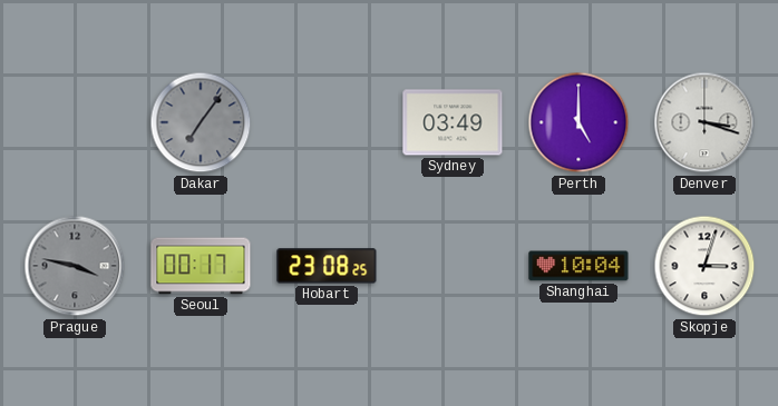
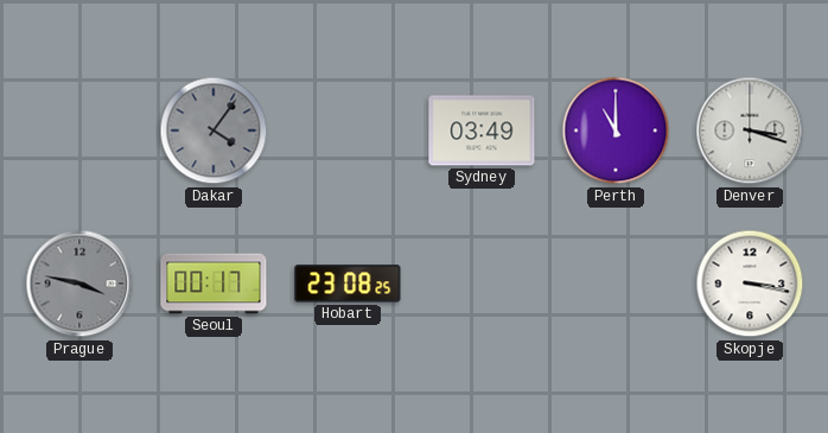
Dakar: 7:06 -> 4:06 (214, 130)
Perth: 5:00 -> 11:00 (616, 130)
Shanghai: 10:04 -> none (578, 266)
Skopje: 3:03 -> 3:17 (750, 284)
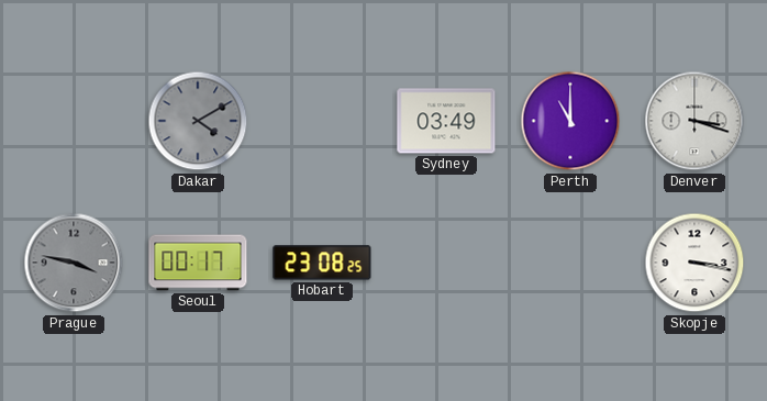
Dakar: 4:06 -> 4:10 (198, 121)
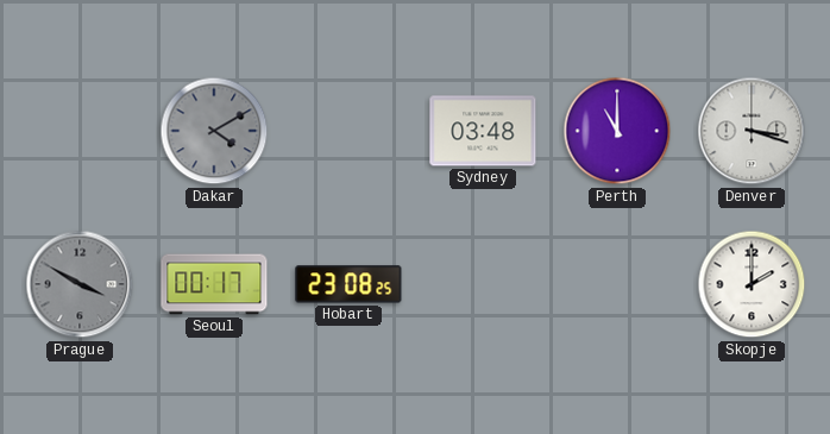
Sydney: 03:49 -> 03:48 (483, 131)
Prague: 3:47 -> 3:50 (80, 284)
Skopje: 3:17 -> 2:00 (752, 284)
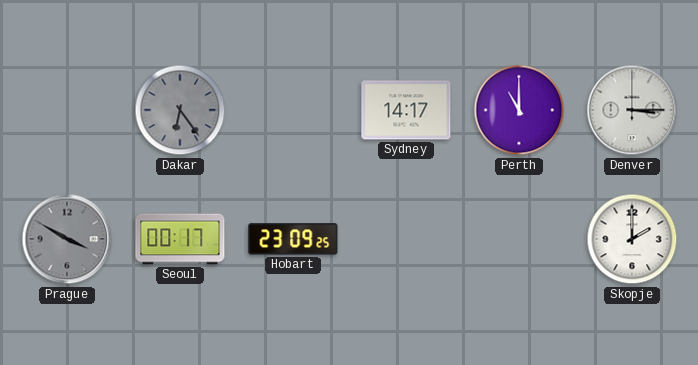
Dakar: 4:10 -> 6:24 (180, 110)
Sydney: 03:48 -> 14:17 (406, 110)
Denver: 3:18 -> 3:15 (632, 110)
Hobart: 23:08 -> 23:09 (293, 239)
